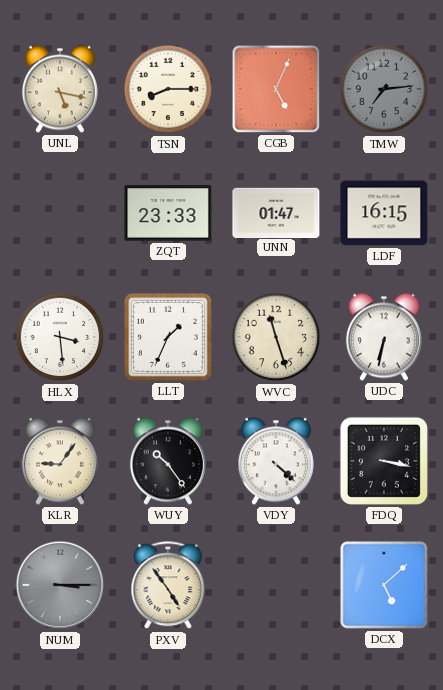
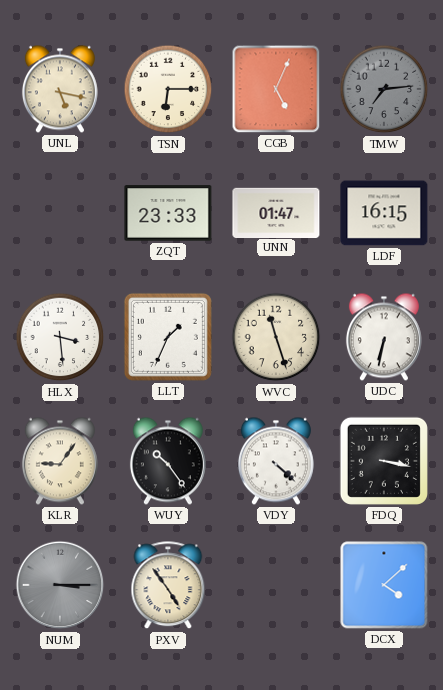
TSN: 8:15 -> 6:15 (168, 89)
DCX: 5:08 -> 4:08 (384, 585)
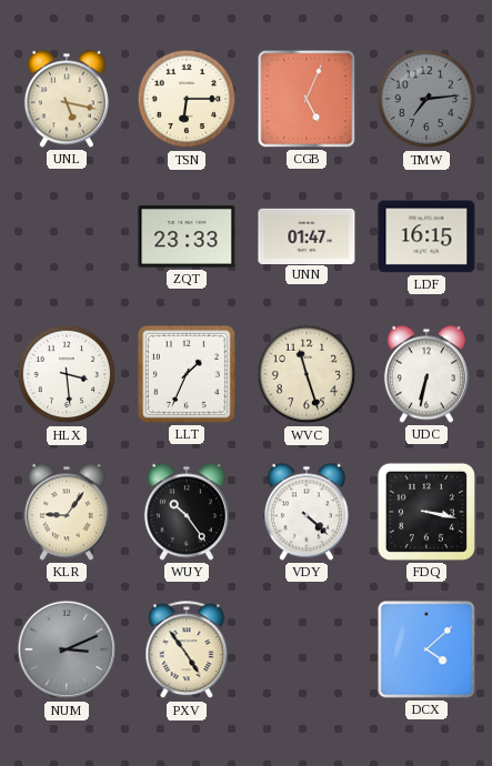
NUM: 3:15 -> 3:11 (67, 649)
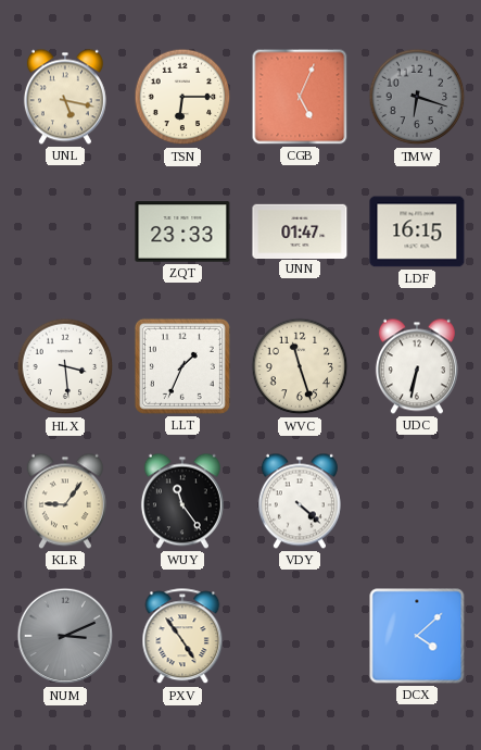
TMW: 7:14 -> 6:18 (417, 97)
WUY: 10:24 -> 11:24 (182, 501)
FDQ: 3:17 -> none (426, 512)
